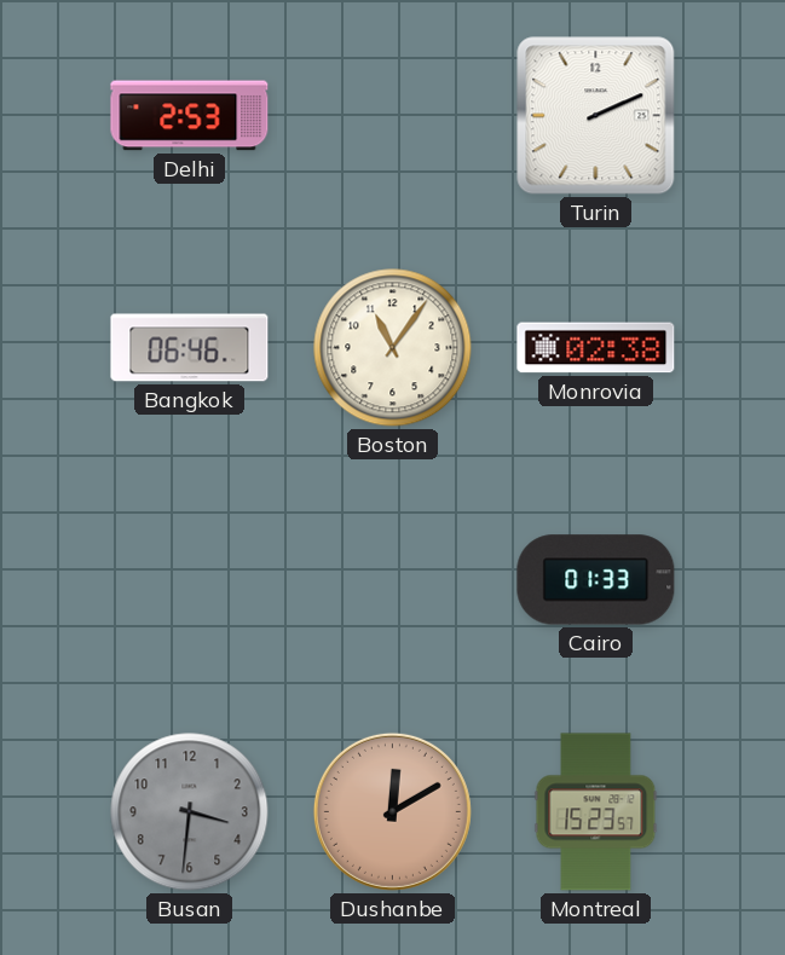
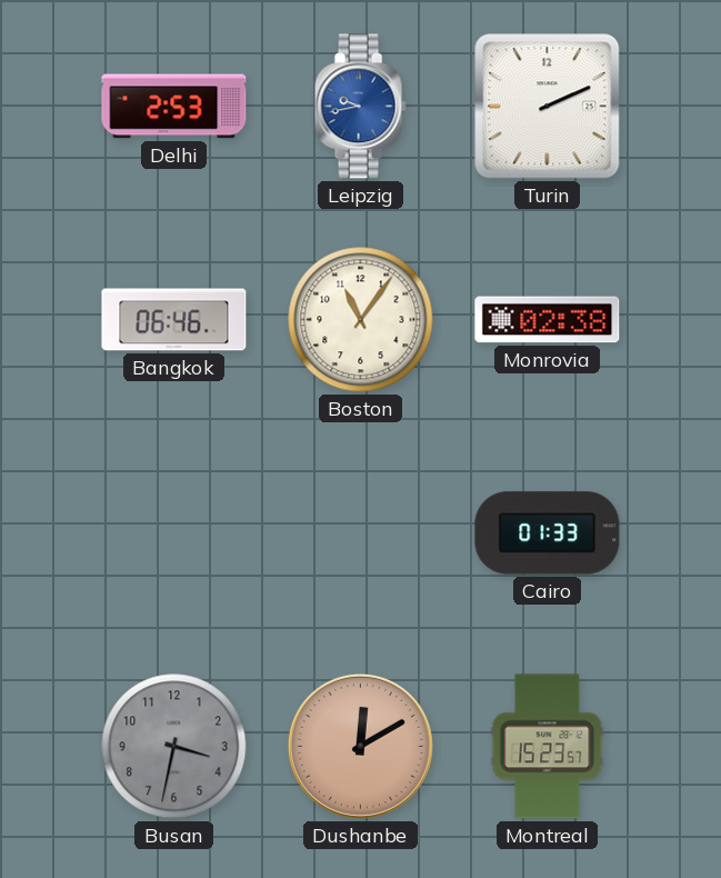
Leipzig: none -> 9:43 (360, 107)
Busan: 3:31 -> 3:32 (174, 747)
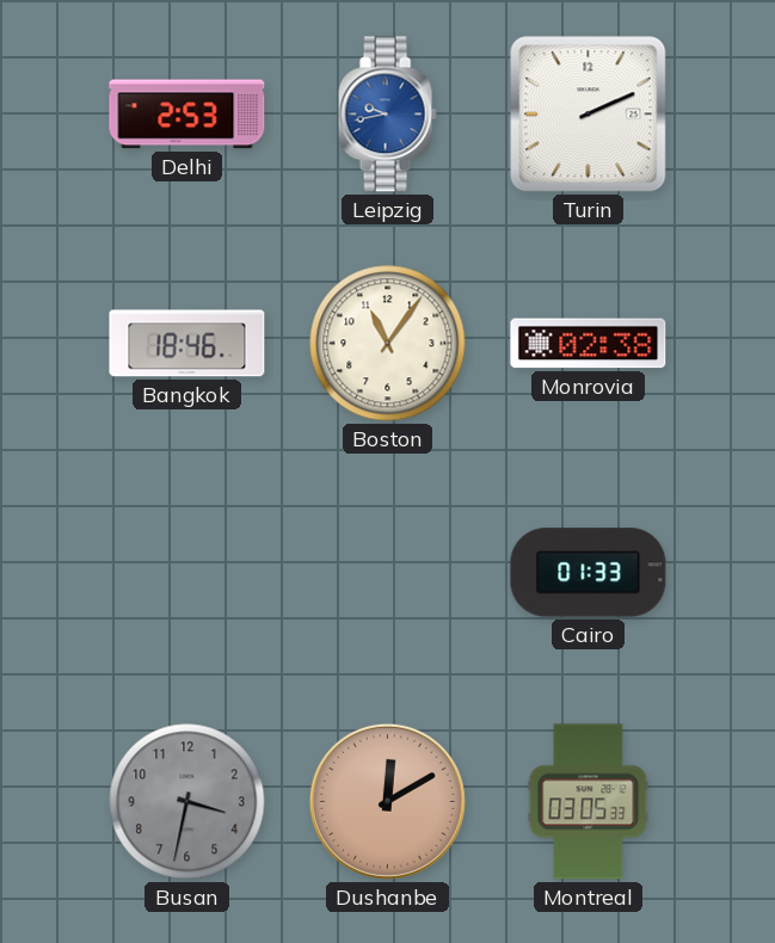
Bangkok: 06:46 -> 18:46 (187, 344)
Montreal: 15:23 -> 03:05 (589, 802)
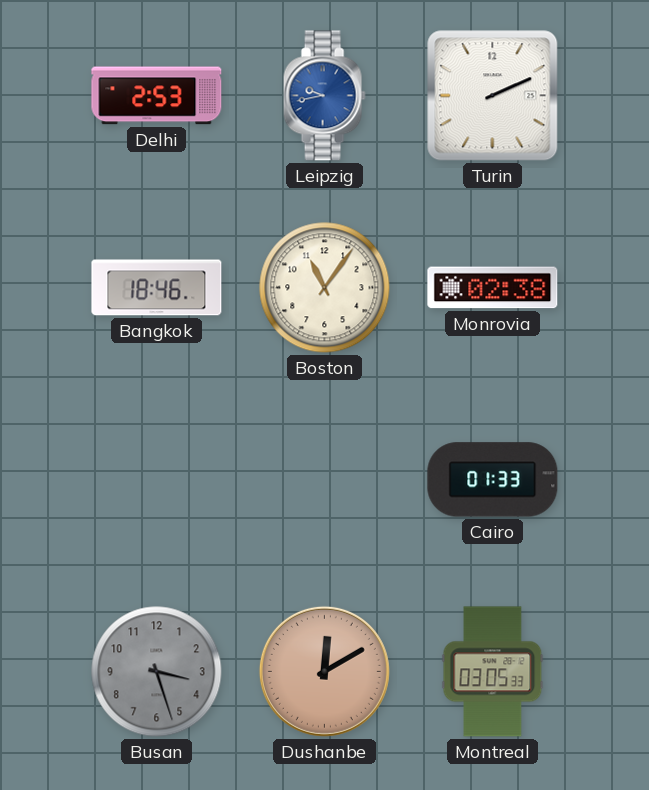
Busan: 3:32 -> 3:27 (157, 672)
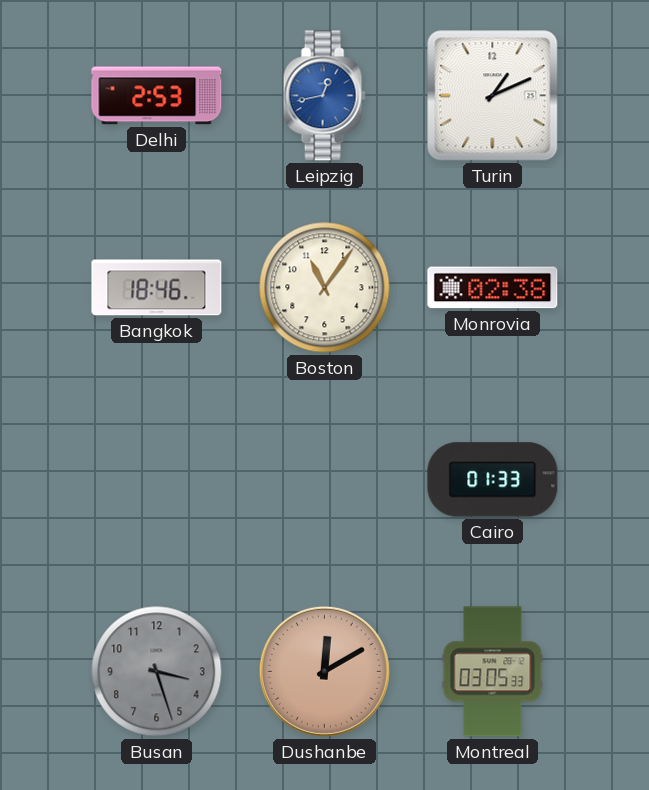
Leipzig: 9:43 -> 12:43 (324, 96)
Turin: 2:11 -> 1:11 (493, 96)
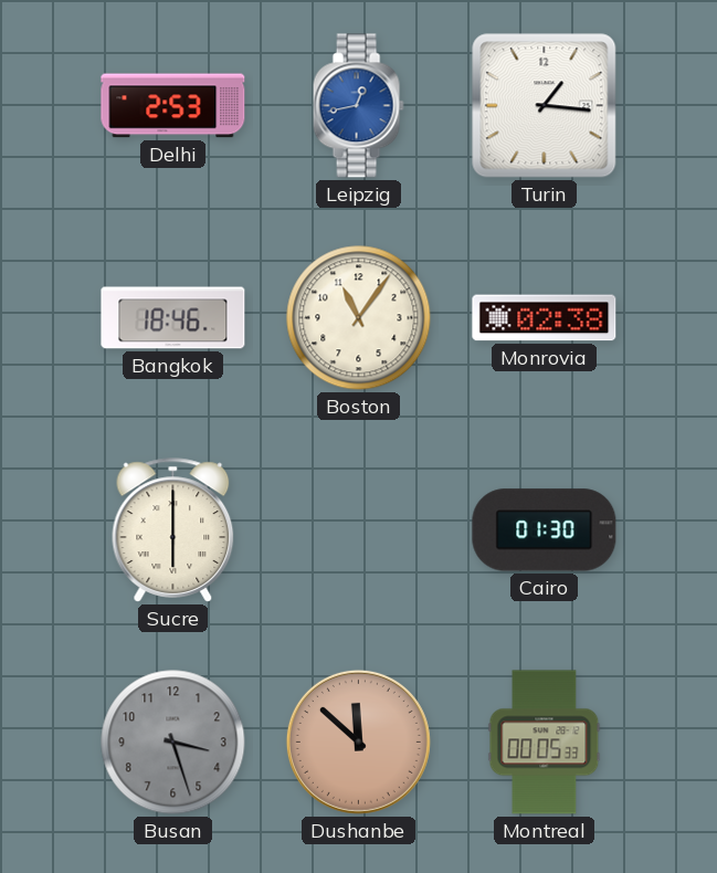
Turin: 1:11 -> 1:16 (545, 106)
Sucre: none -> 6:00 (173, 530)
Cairo: 01:33 -> 01:30 (545, 530)
Dushanbe: 12:10 -> 11:52 (358, 741)
Montreal: 03:05 -> 00:05 (545, 743)
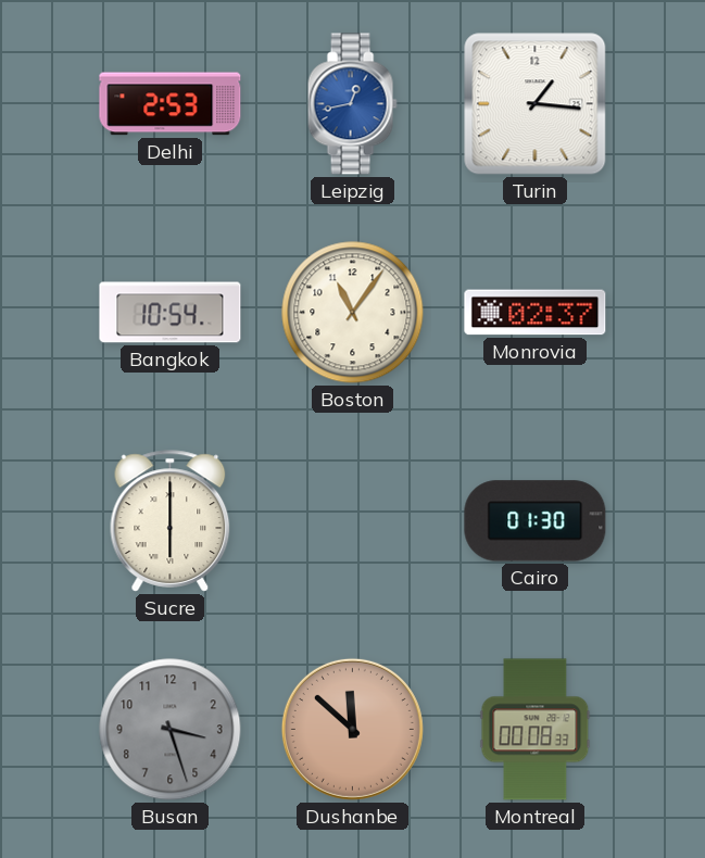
Bangkok: 18:46 -> 10:54 (171, 313)
Monrovia: 02:38 -> 02:37 (536, 313)
Montreal: 00:05 -> 00:08 (536, 730)
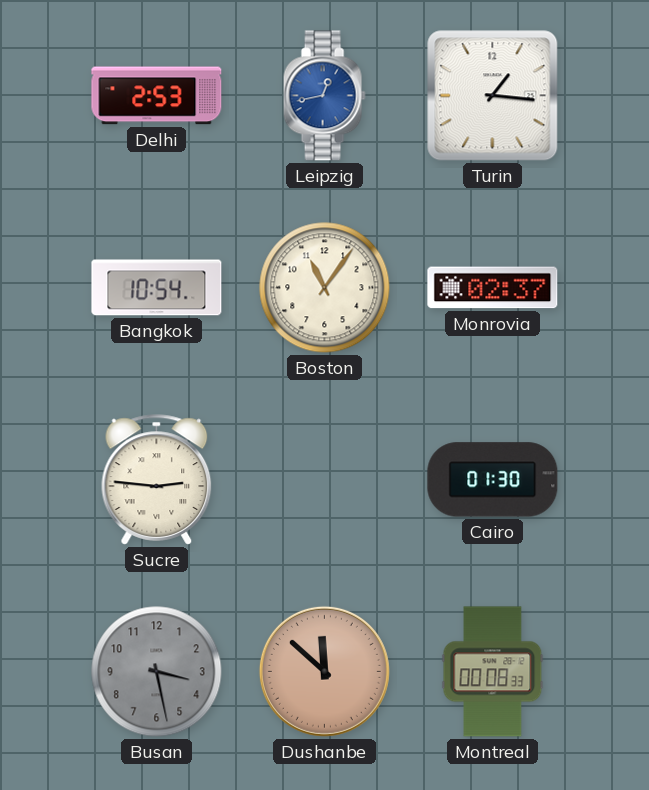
Sucre: 6:00 -> 2:46 (157, 480)
Busan: 3:27 -> 3:28 (157, 672)
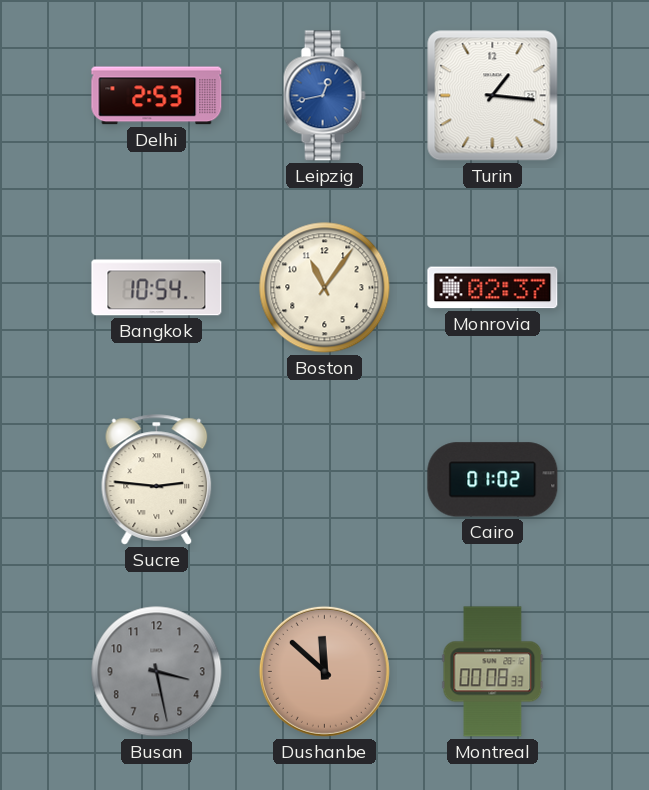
Cairo: 01:30 -> 01:02 (493, 480)
